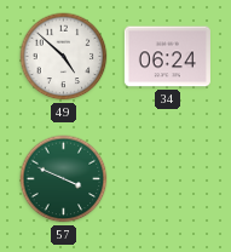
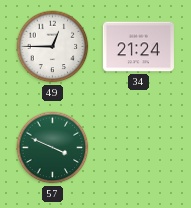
49: 4:52 -> 12:45 (53, 47)
34: 06:24 -> 21:24 (138, 47)
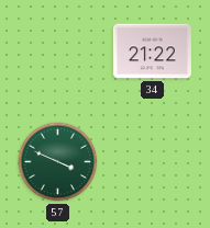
49: 12:45 -> none (53, 47)
34: 21:24 -> 21:22 (152, 52)
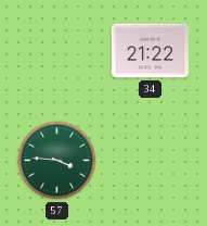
57: 3:49 -> 3:46 (57, 161)
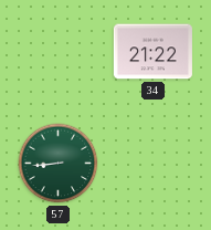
57: 3:46 -> 8:44 (59, 164)
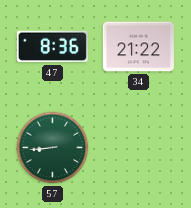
47: none -> 8:36 (52, 47)
